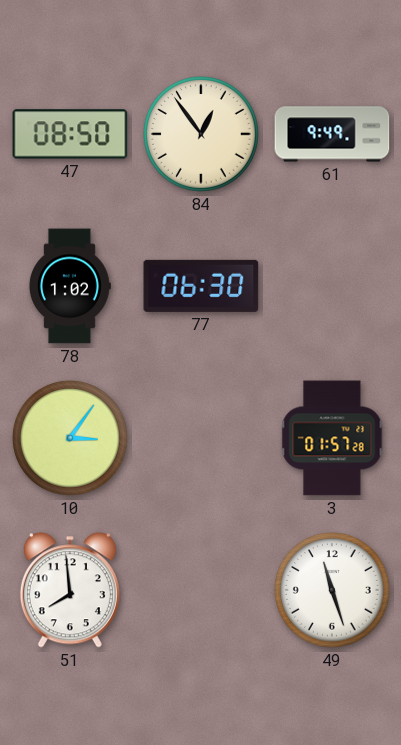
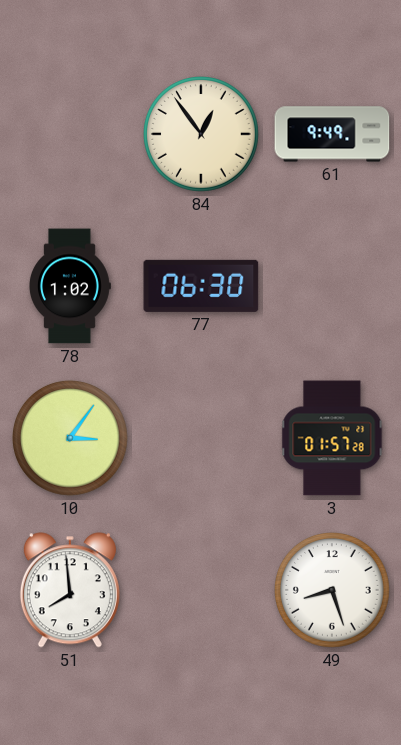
47: 08:50 -> none (70, 134)
49: 11:27 -> 8:27 (333, 591)
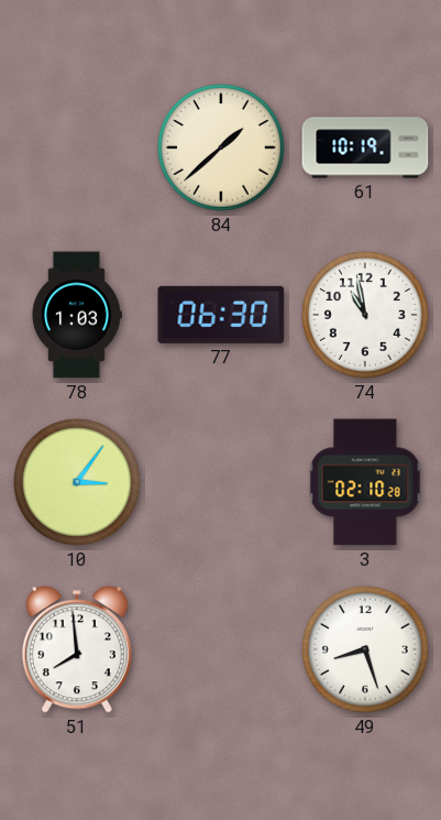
84: 12:54 -> 1:38 (222, 149)
61: 9:49 -> 10:19 (365, 147)
78: 1:02 -> 1:03 (76, 315)
74: none -> 10:58 (366, 316)
3: 01:57 -> 02:10 (365, 482)
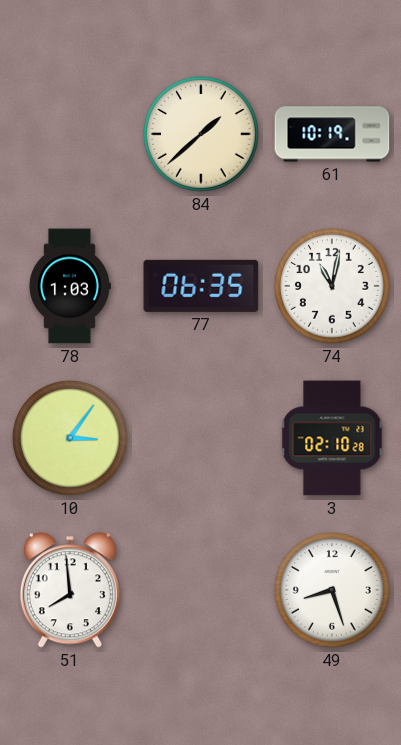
77: 06:30 -> 06:35 (201, 286)
74: 10:58 -> 11:02 (333, 287)
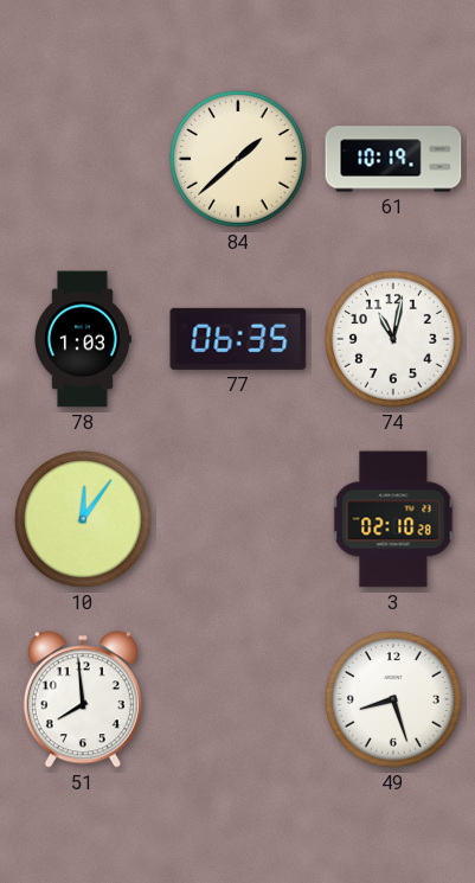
10: 3:06 -> 12:06 (84, 520)
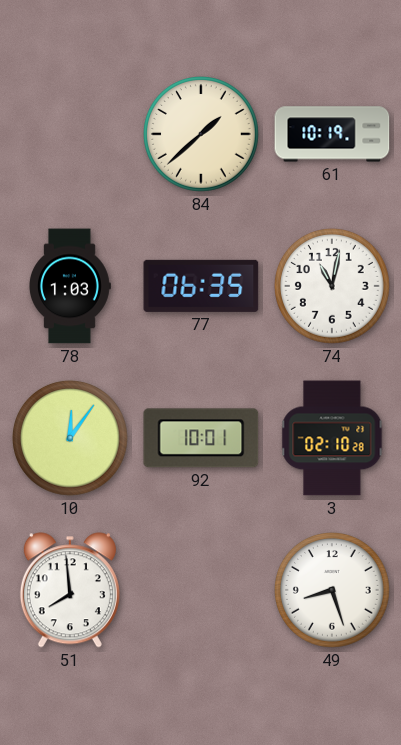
92: none -> 10:01 (201, 438)
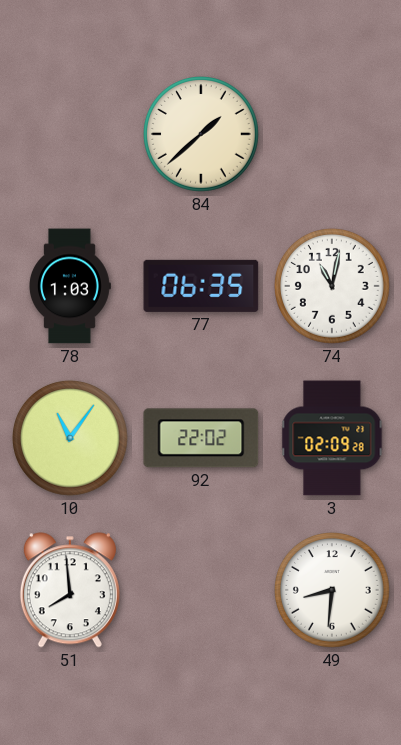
61: 10:19 -> none (332, 134)
10: 12:06 -> 11:06 (71, 439)
92: 10:01 -> 22:02 (201, 438)
3: 02:10 -> 02:09 (332, 438)
49: 8:27 -> 8:31 (333, 591)
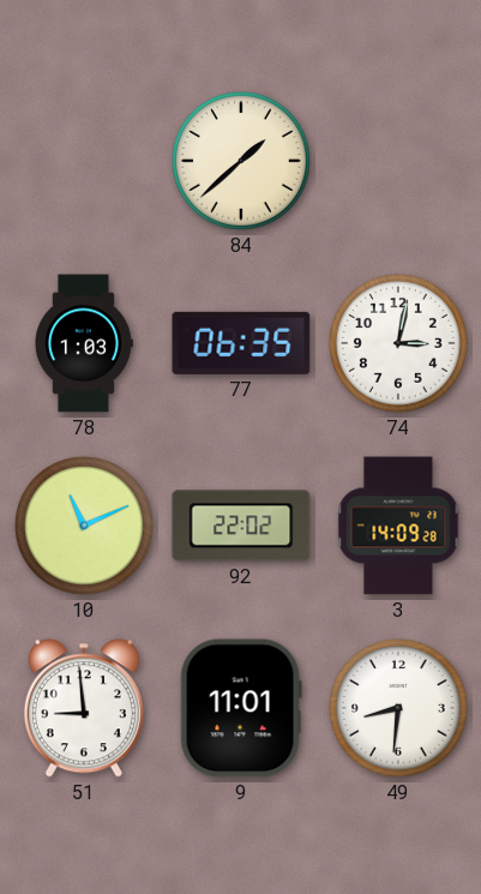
74: 11:02 -> 3:02 (399, 344)
10: 11:06 -> 11:11 (85, 527)
3: 02:09 -> 14:09 (398, 526)
51: 7:59 -> 8:59 (84, 708)
9: none -> 11:01 (241, 708)
